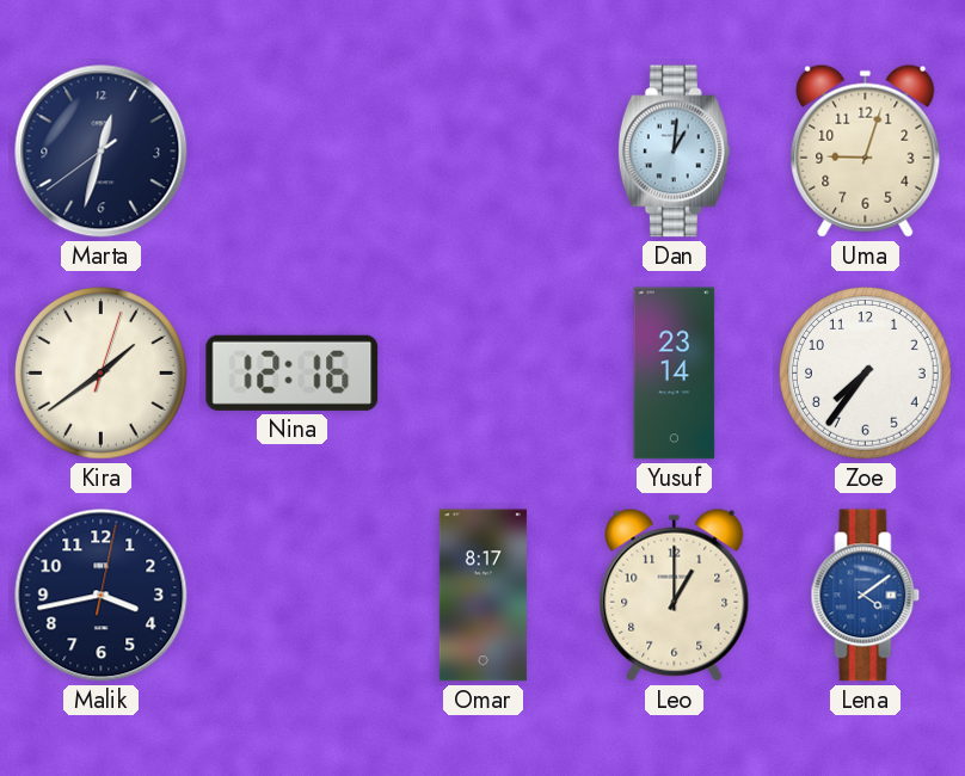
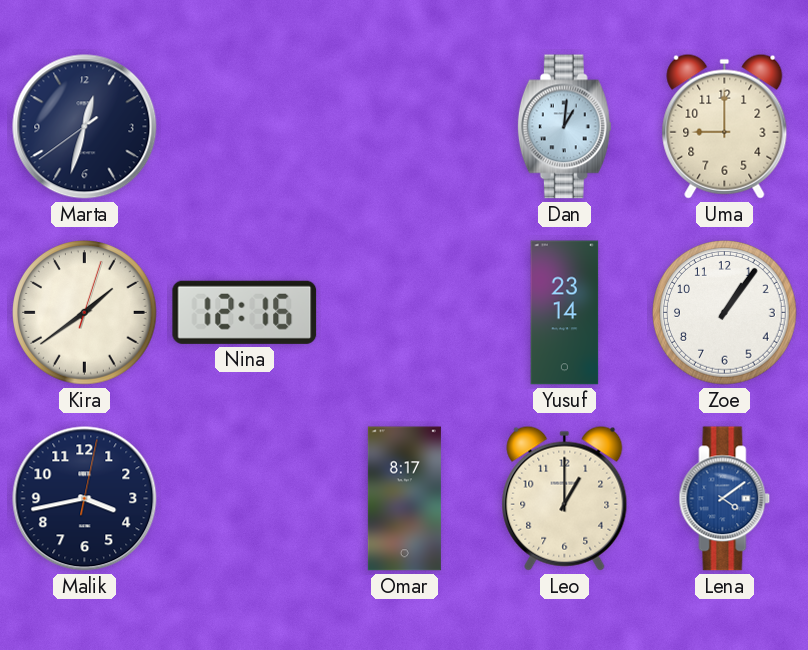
Uma: 9:03 -> 9:00 (725, 126)
Zoe: 7:36 -> 1:06 (725, 313)
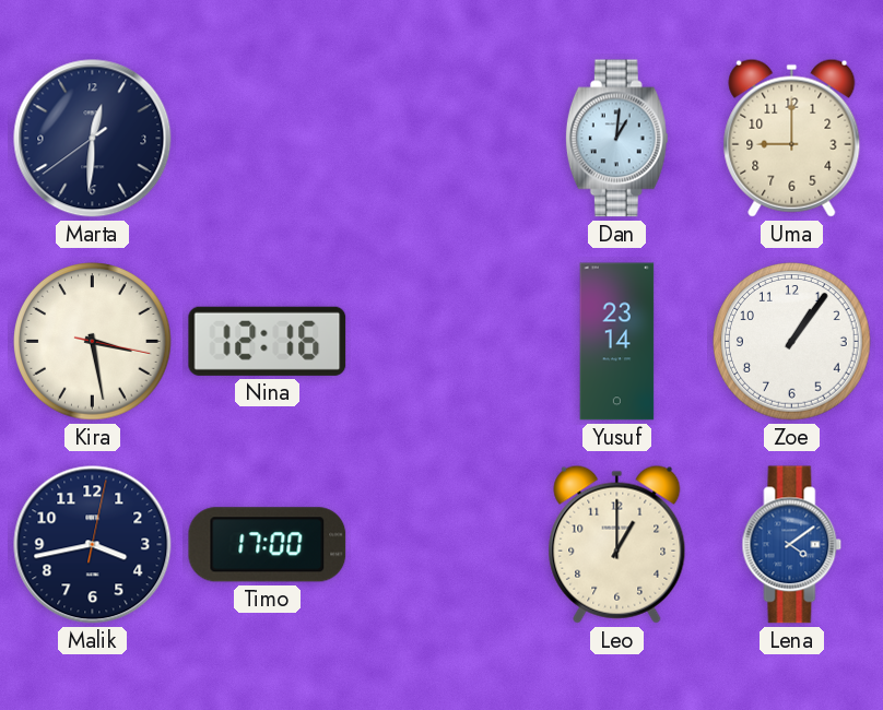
Marta: 12:32 -> 12:30 (93, 139)
Kira: 1:39 -> 3:28 (93, 342)
Timo: none -> 17:00 (268, 545)
Omar: 8:17 -> none (404, 499)
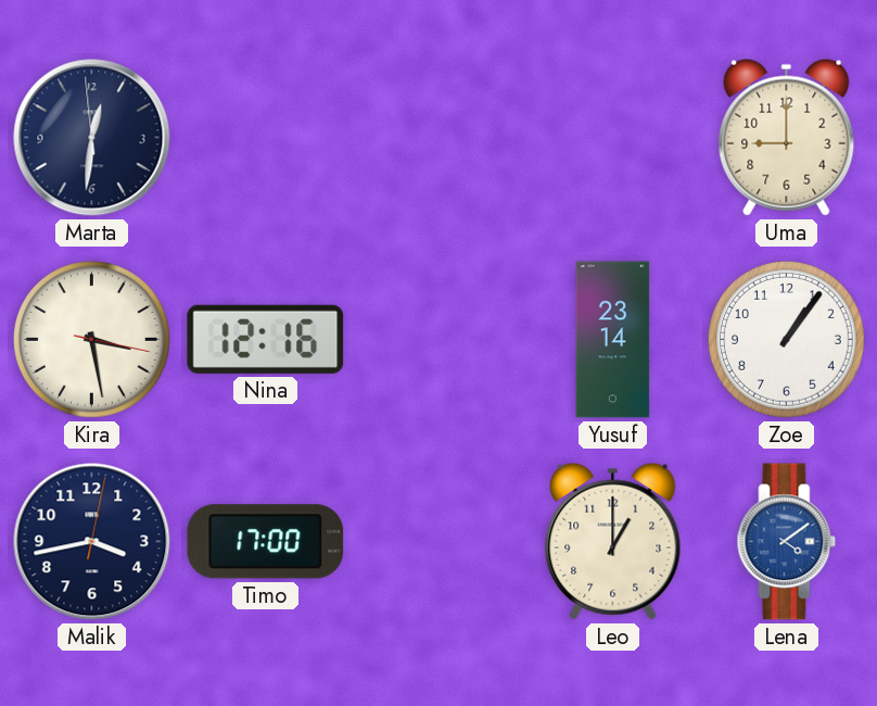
Marta: 12:30:39 -> 12:30:59 (92, 138)
Dan: 1:01 -> none (616, 139)
